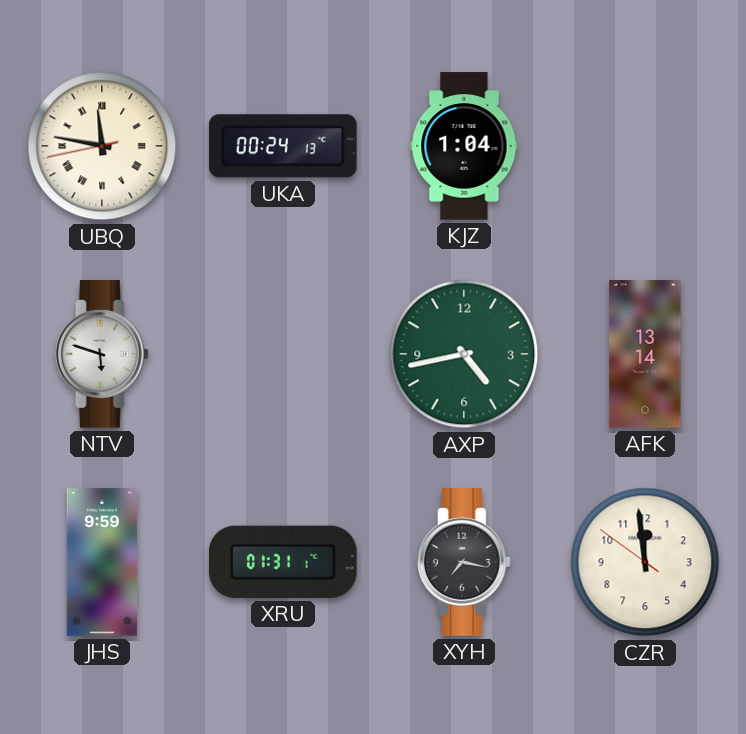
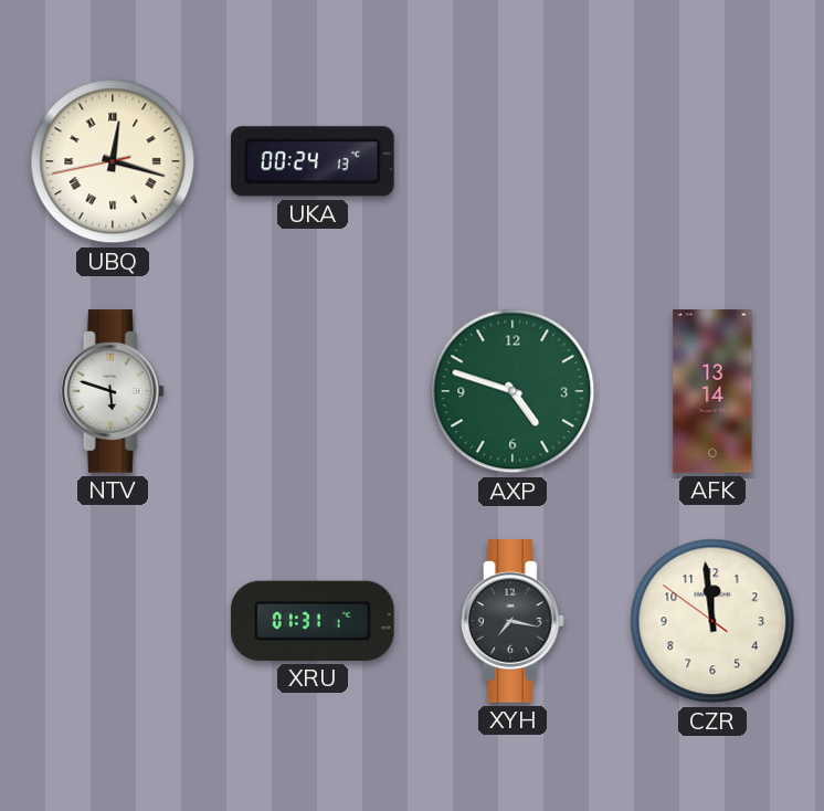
UBQ: 11:46 -> 12:17 (113, 161)
KJZ: 1:04 -> none (464, 146)
AXP: 4:43 -> 4:48 (513, 391)
JHS: 9:59 -> none (102, 562)
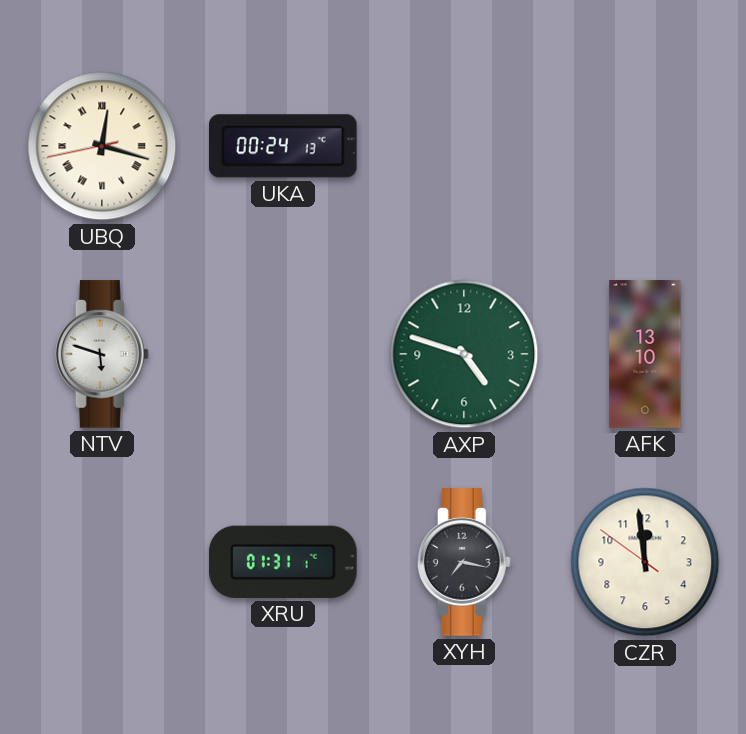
AFK: 13:14 -> 13:10 (645, 354)
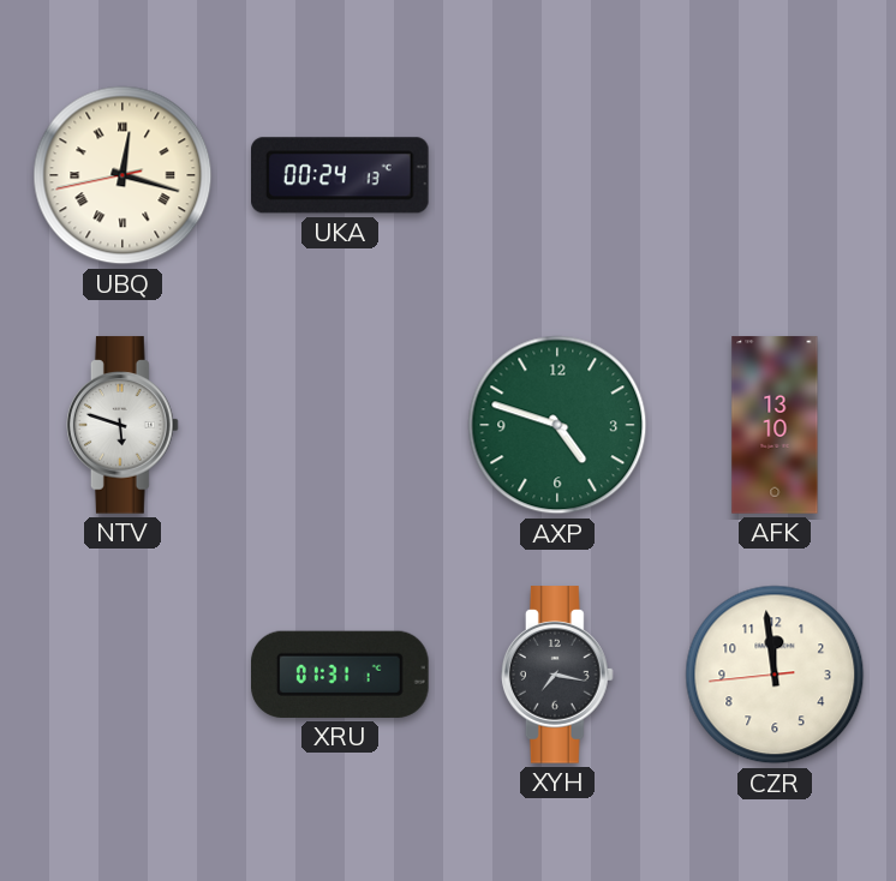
CZR: 11:58:51 -> 11:58:44 (775, 675)
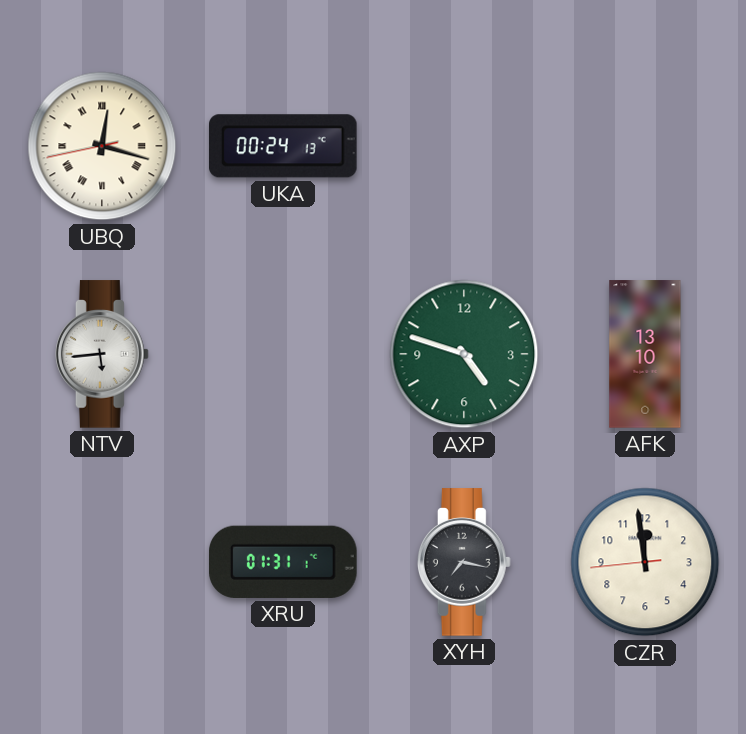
NTV: 5:48 -> 5:44 (102, 354)
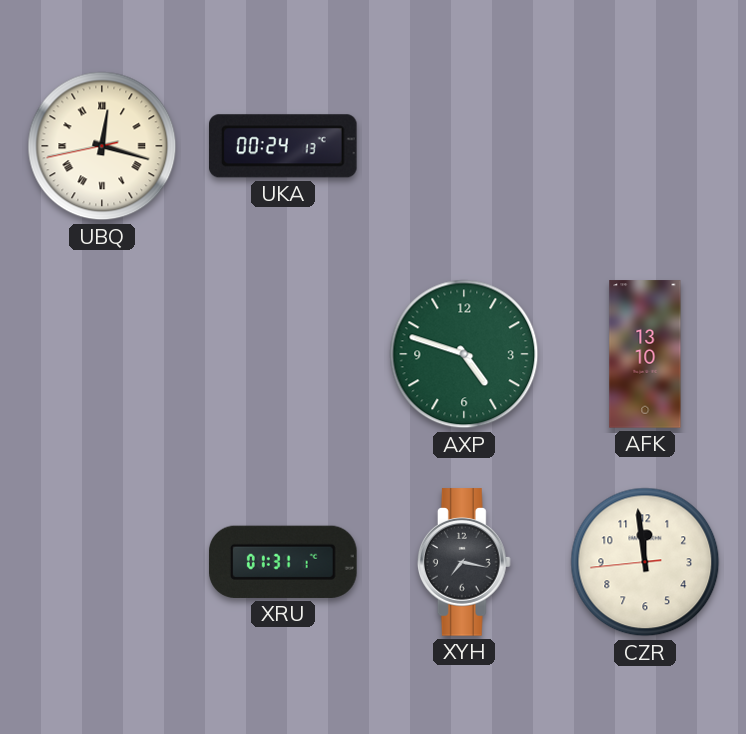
NTV: 5:44 -> none (102, 354)
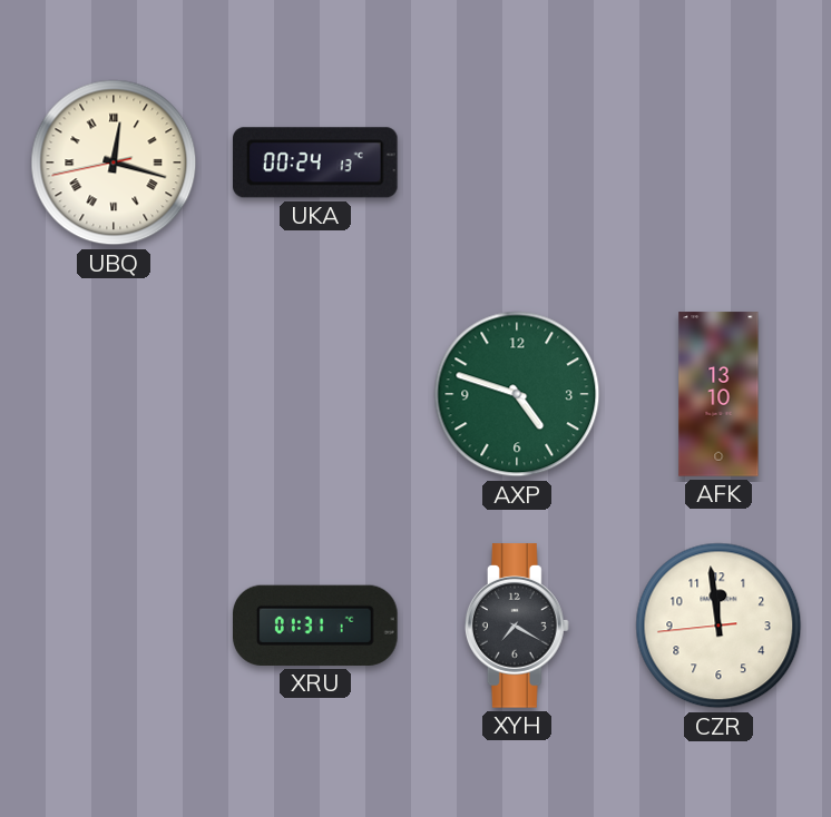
XYH: 7:17 -> 7:20 (517, 626)
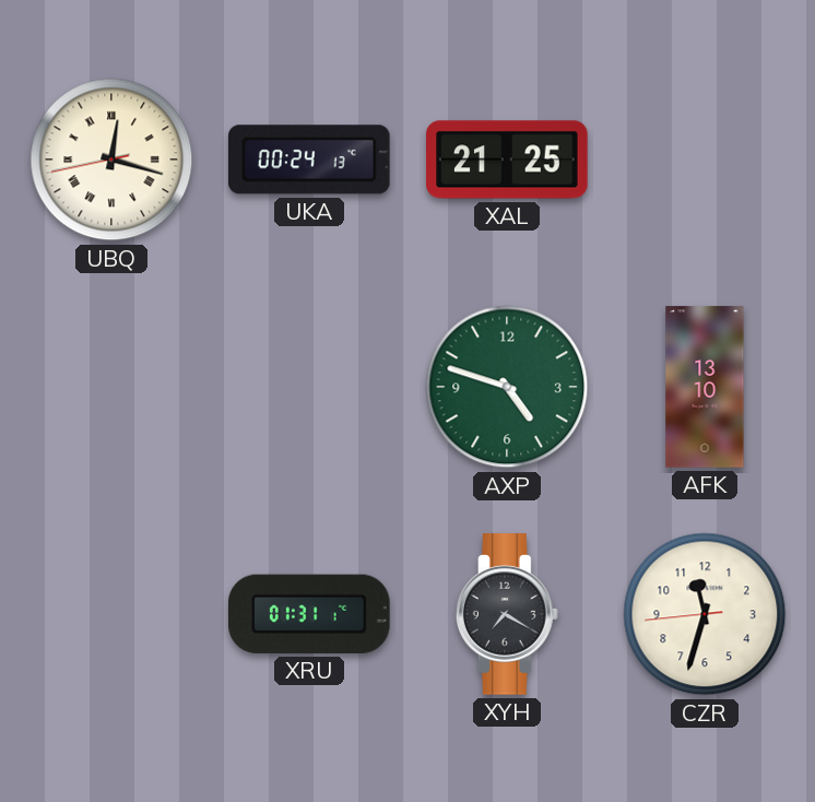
XAL: none -> 21:25 (507, 160)
CZR: 11:58 -> 11:32 (705, 614)
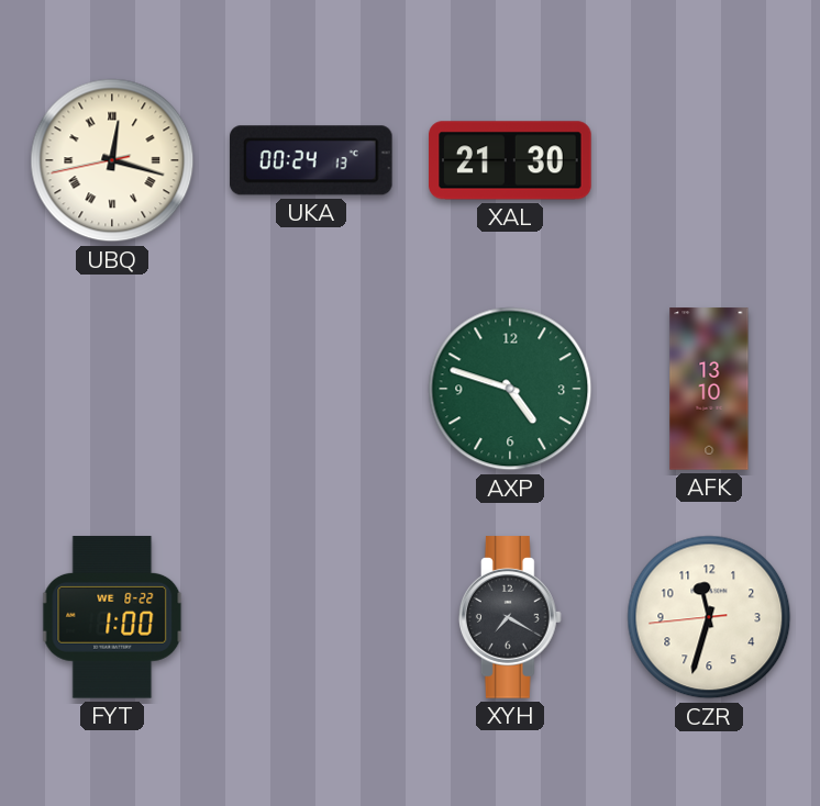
XAL: 21:25 -> 21:30 (510, 160)
FYT: none -> 1:00 (112, 617)
XRU: 01:31 -> none (310, 614)
